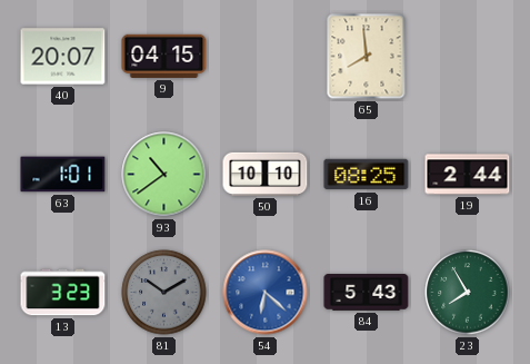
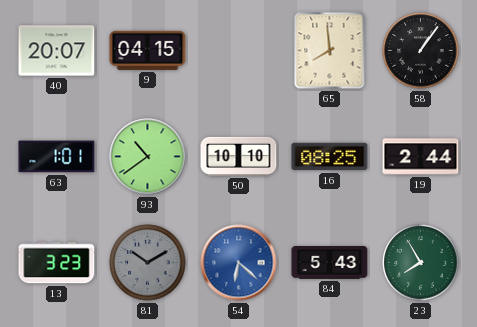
58: none -> 1:06 (421, 51)
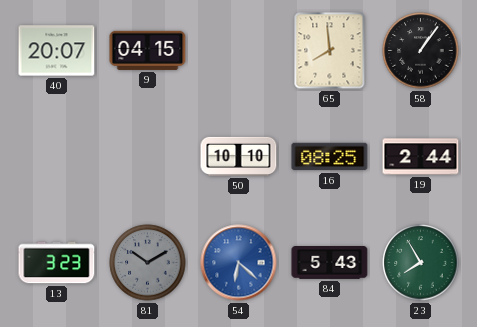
63: 1:01 -> none (57, 157)
93: 10:39 -> none (148, 157)
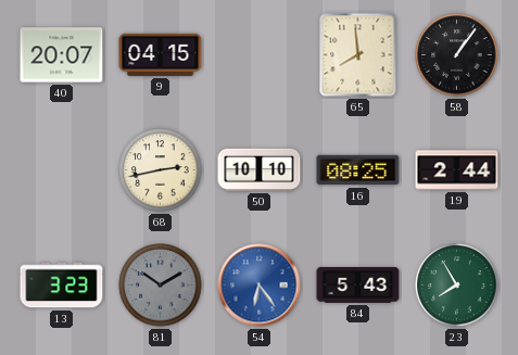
68: none -> 2:43 (161, 170)
54: 6:22 -> 6:24 (260, 286)
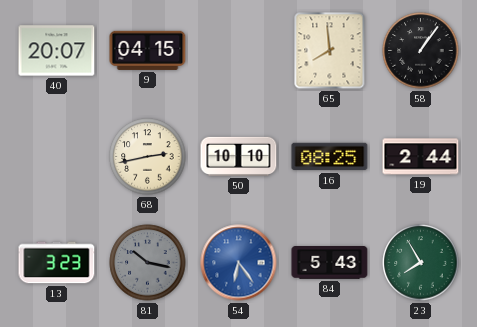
81: 10:10 -> 10:17 (148, 263)
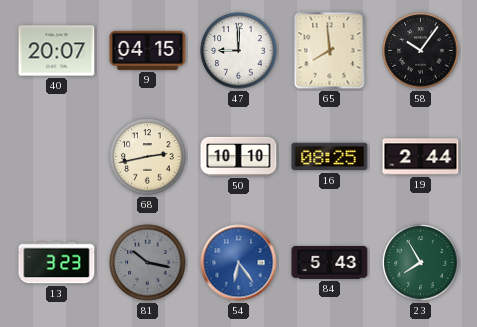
47: none -> 9:00 (239, 51)
58: 1:06 -> 10:06 (421, 51)
